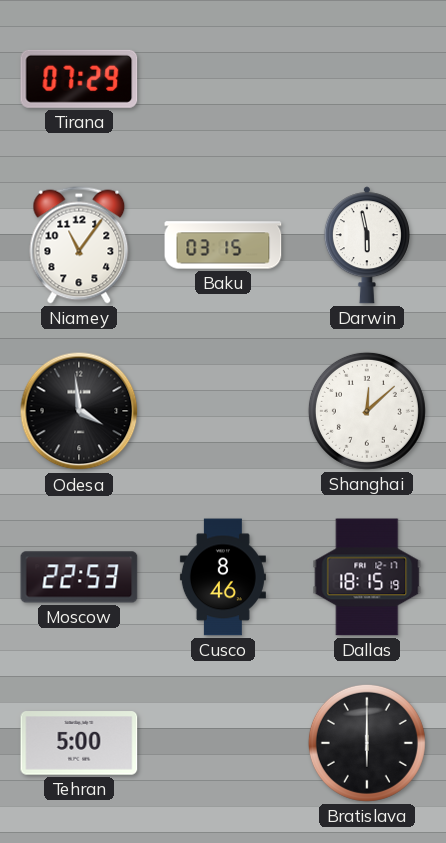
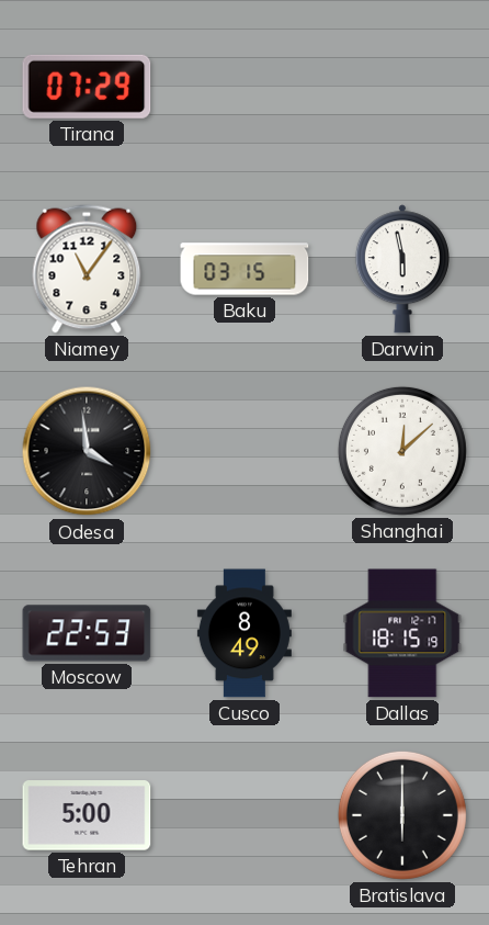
Cusco: 8:46 -> 8:49 (244, 633)
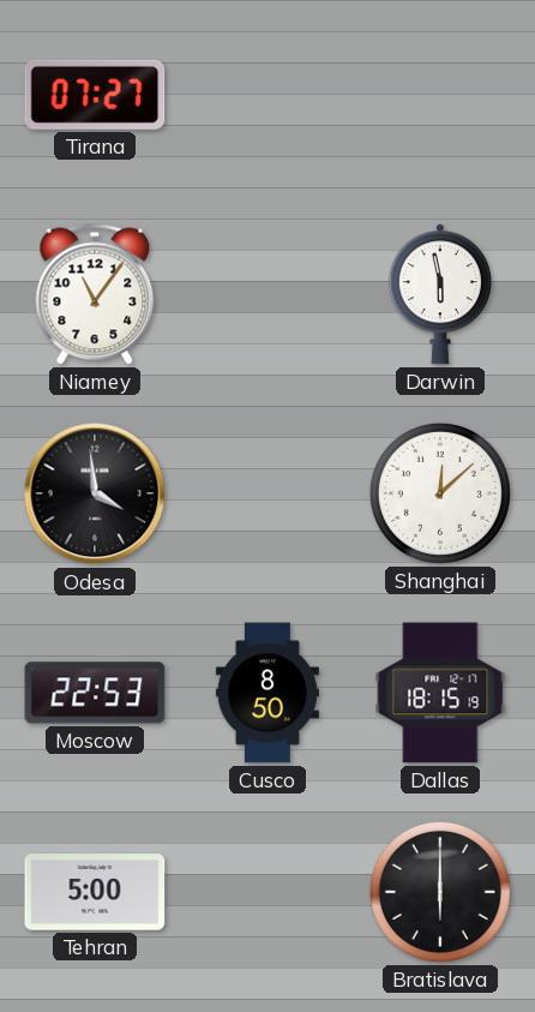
Tirana: 07:29 -> 07:27 (95, 95)
Baku: 03:15 -> none (244, 269)
Cusco: 8:49 -> 8:50 (267, 693)
